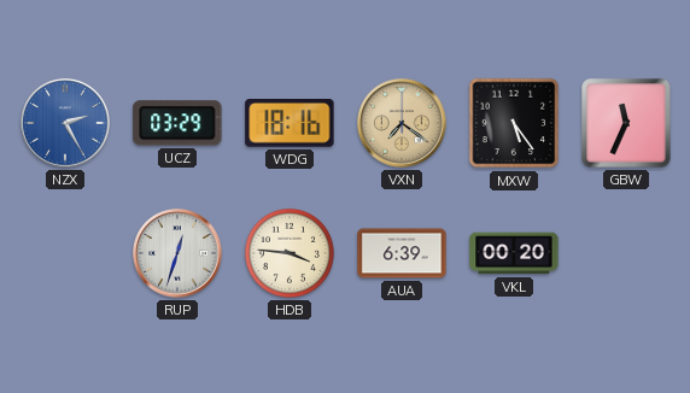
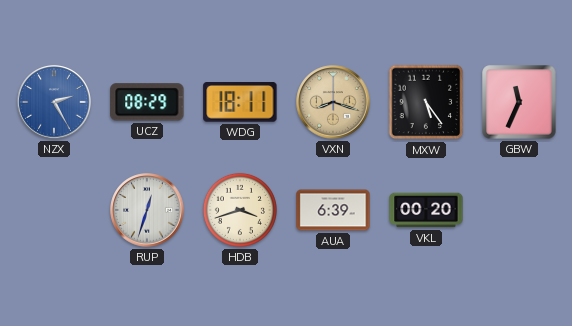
UCZ: 03:29 -> 08:29 (147, 102)
WDG: 18:16 -> 18:11 (240, 103)
VXN: 7:21 -> 8:18 (333, 102)
HDB: 3:46 -> 3:42 (240, 210)
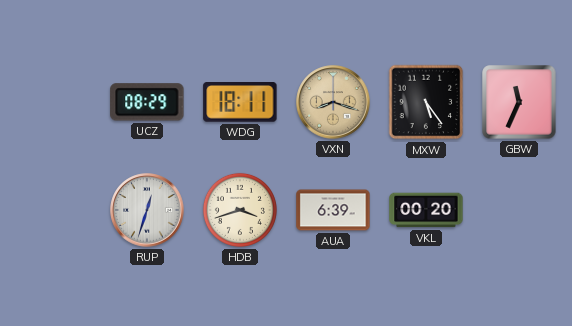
NZX: 2:25 -> none (54, 102)
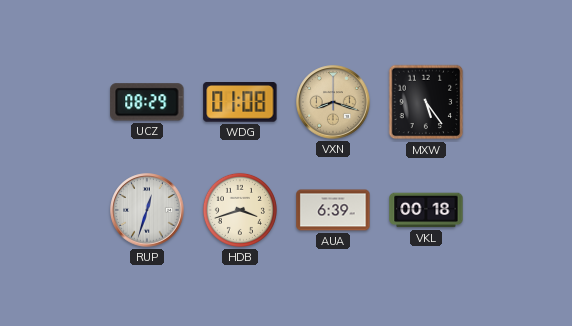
WDG: 18:11 -> 01:08 (240, 103)
GBW: 11:34 -> none (519, 102)
VKL: 00:20 -> 00:18 (426, 210)
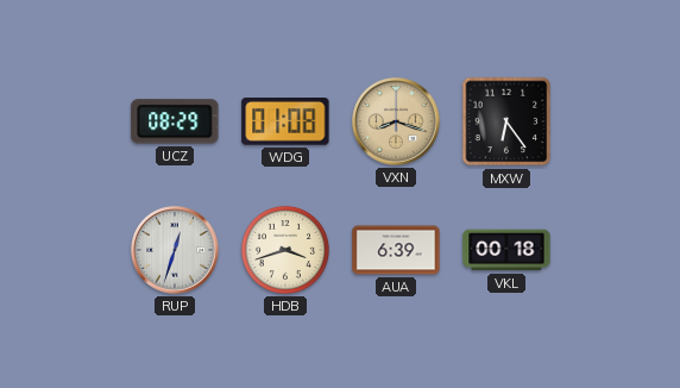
MXW: 5:24 -> 6:24 (506, 121)
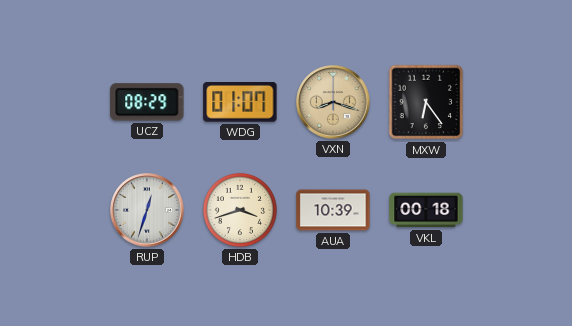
WDG: 01:08 -> 01:07 (240, 103)
AUA: 6:39 -> 10:39 (333, 210)
